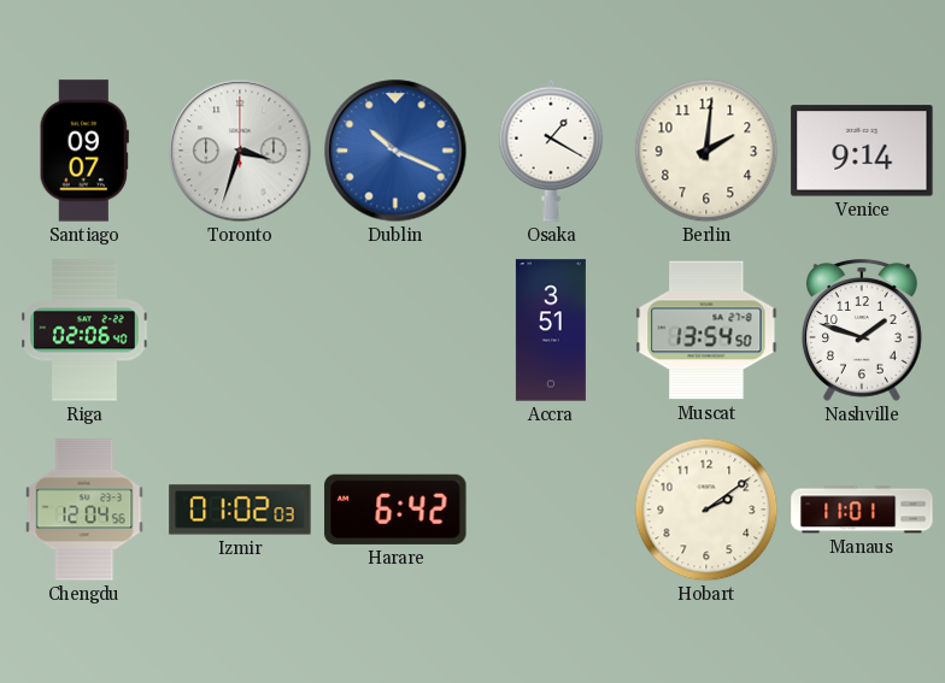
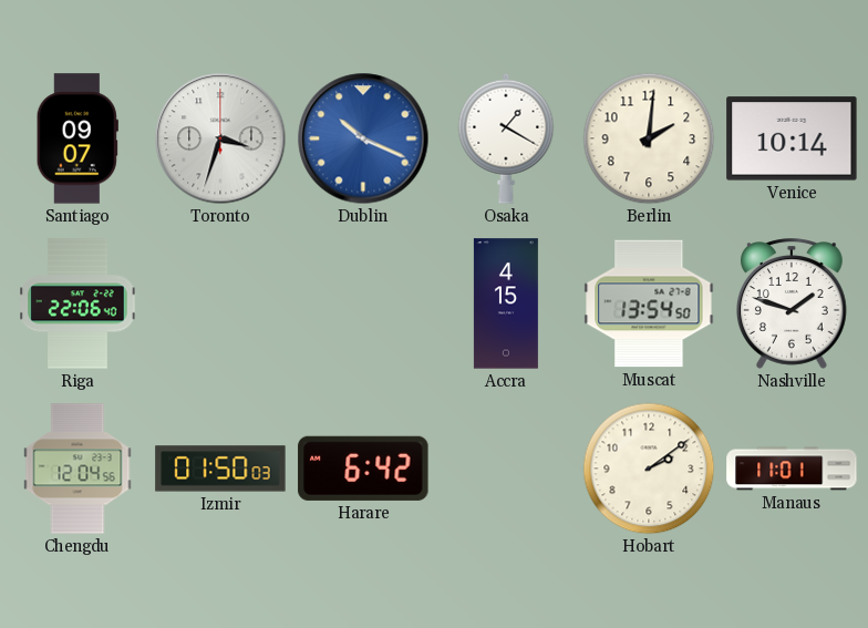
Venice: 9:14 -> 10:14 (792, 138)
Riga: 02:06 -> 22:06 (77, 303)
Accra: 3:51 -> 4:15 (506, 303)
Izmir: 01:02 -> 01:50 (220, 469)
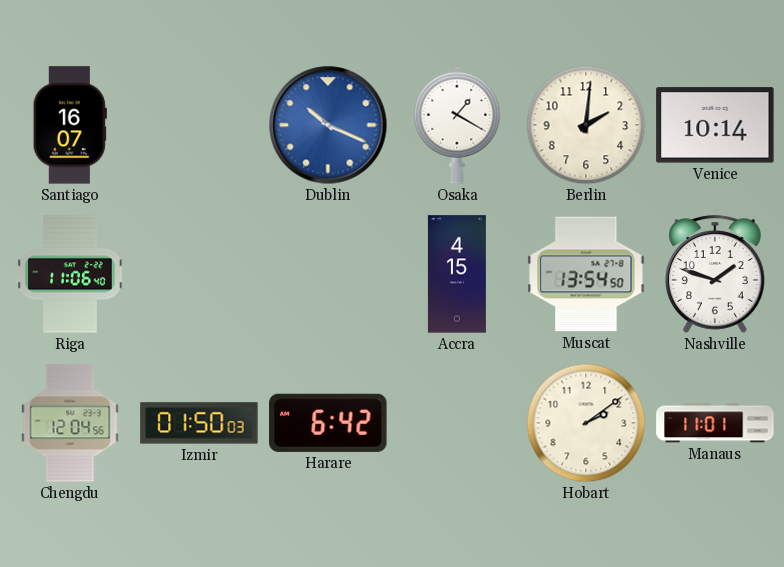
Santiago: 09:07 -> 16:07 (70, 125)
Toronto: 3:33 -> none (220, 138)
Riga: 22:06 -> 11:06 (70, 274)
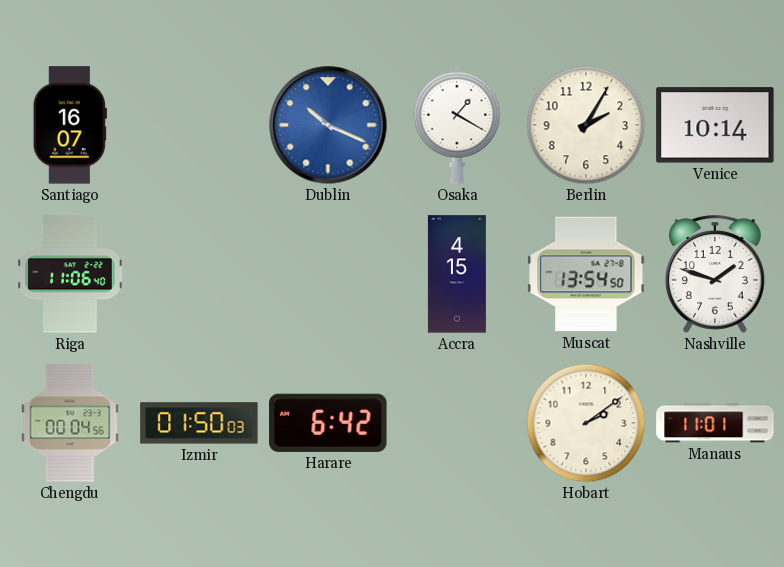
Berlin: 2:01 -> 2:05 (586, 125)
Chengdu: 12:04 -> 00:04 (70, 423)
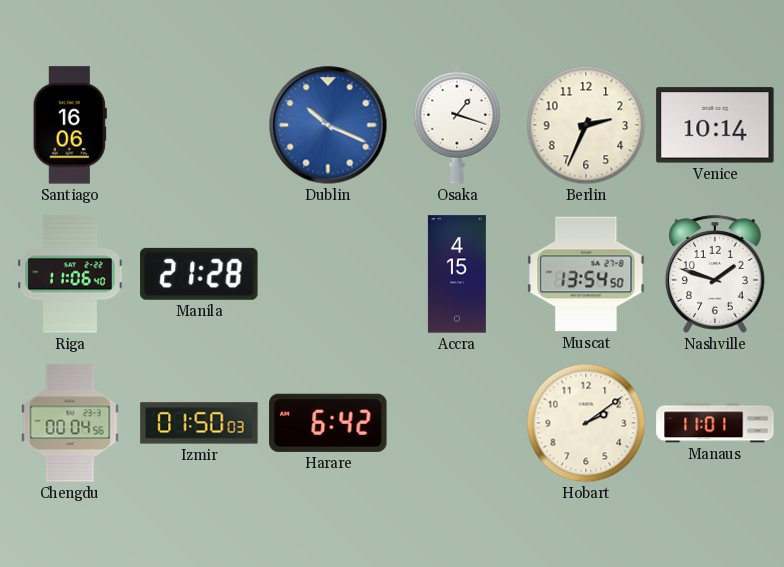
Santiago: 16:07 -> 16:06 (70, 125)
Osaka: 1:20 -> 1:18 (457, 125)
Berlin: 2:05 -> 2:34 (586, 125)
Manila: none -> 21:28 (199, 274)
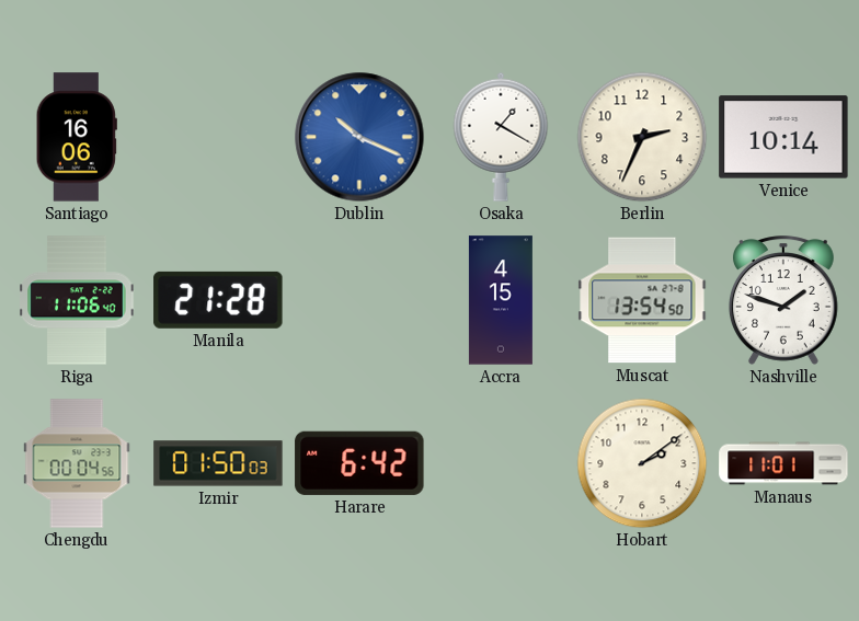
Osaka: 1:18 -> 1:20 (501, 137)
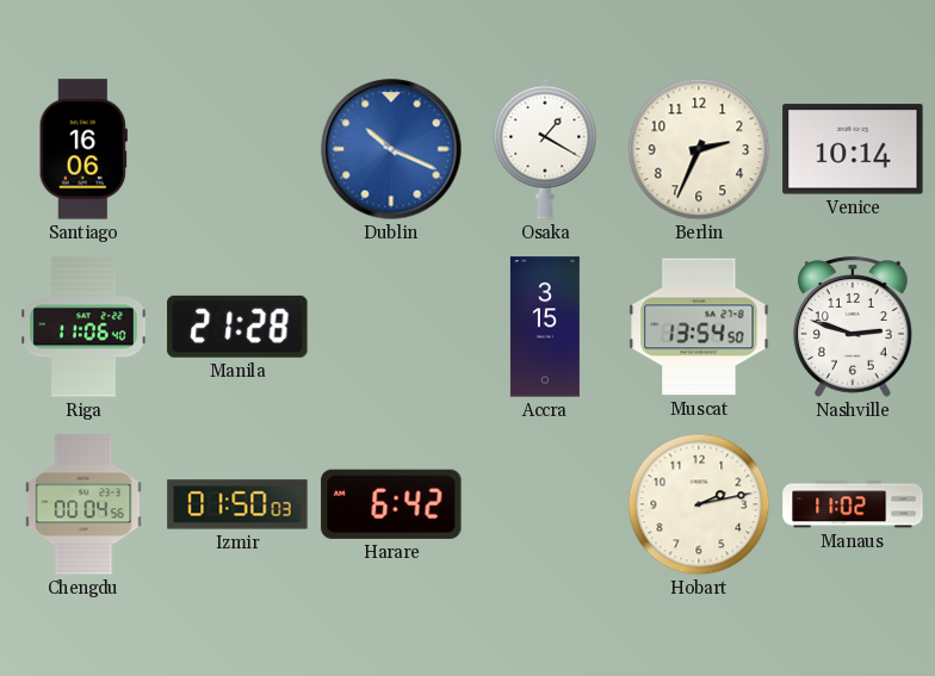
Accra: 4:15 -> 3:15 (545, 327)
Nashville: 1:48 -> 2:48 (853, 327)
Hobart: 2:09 -> 2:13 (699, 504)
Manaus: 11:01 -> 11:02 (853, 504)
